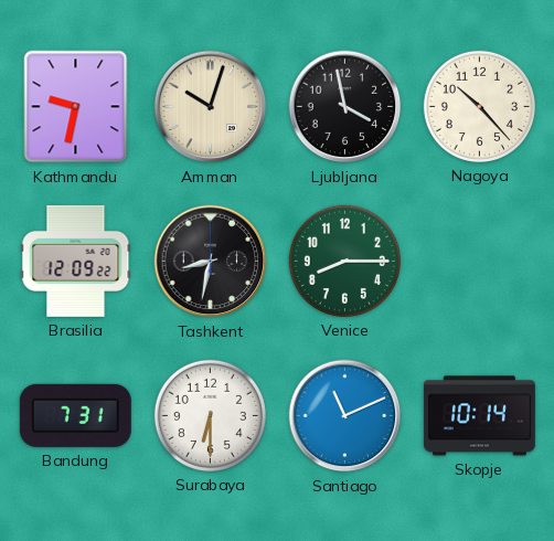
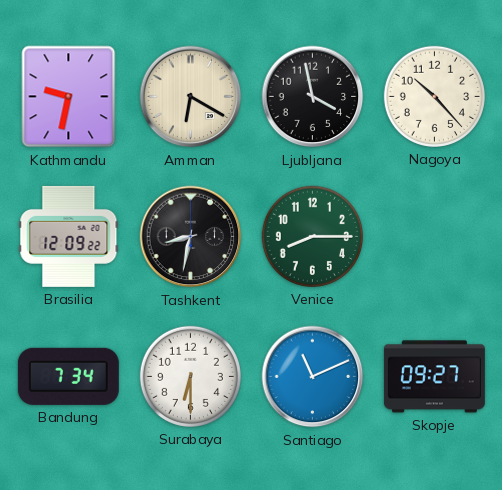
Amman: 10:03 -> 6:20 (191, 97)
Bandung: 7:31 -> 7:34 (68, 376)
Skopje: 10:14 -> 09:27 (434, 377)
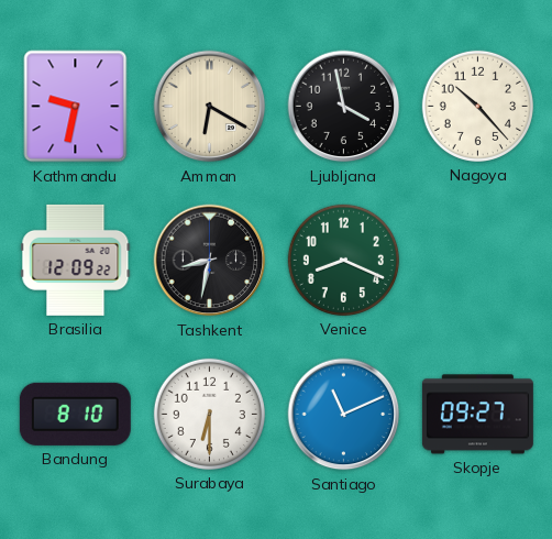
Venice: 8:15 -> 8:19 (343, 260)
Bandung: 7:34 -> 8:10 (75, 414)
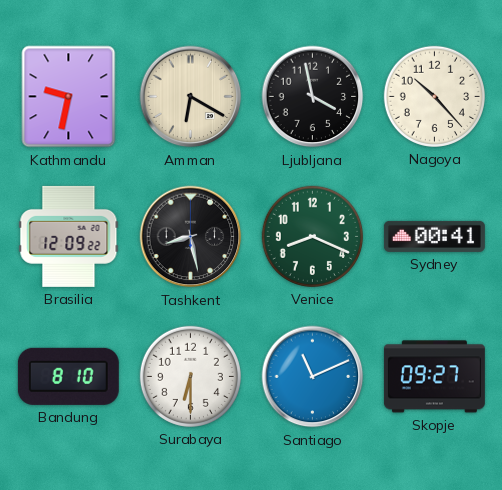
Tashkent: 8:32 -> 8:28 (191, 237)
Sydney: none -> 00:41 (434, 236)
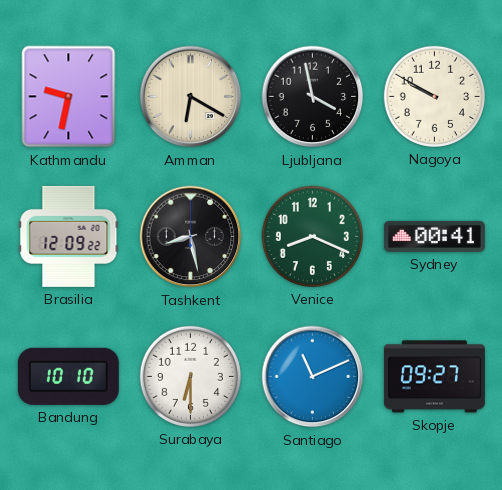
Nagoya: 10:23 -> 9:50 (434, 96)
Bandung: 8:10 -> 10:10 (68, 376)
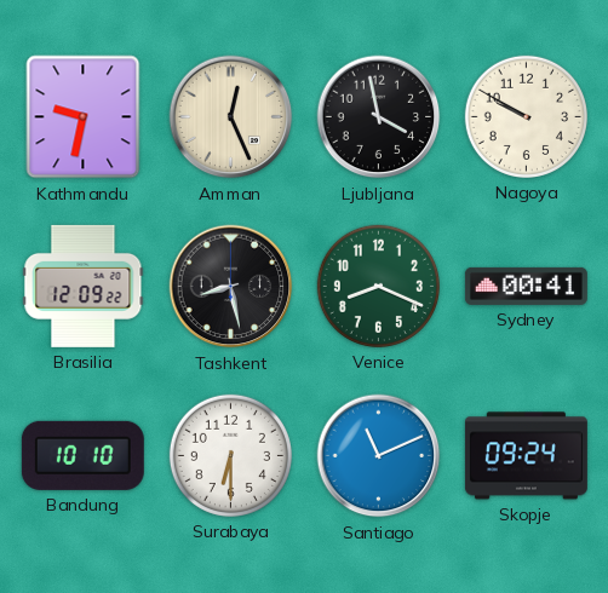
Amman: 6:20 -> 12:26 (231, 117)
Skopje: 09:27 -> 09:24 (526, 456)
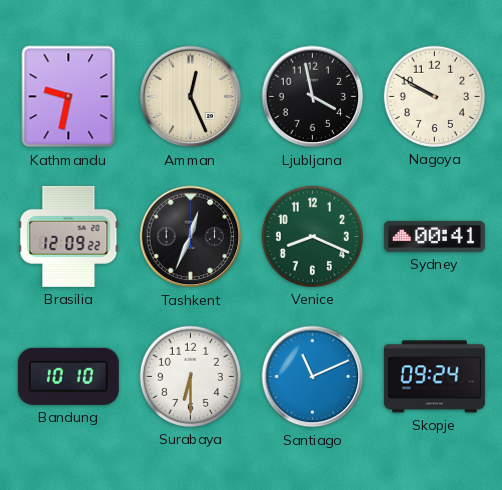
Tashkent: 8:28 -> 12:34 (191, 237)
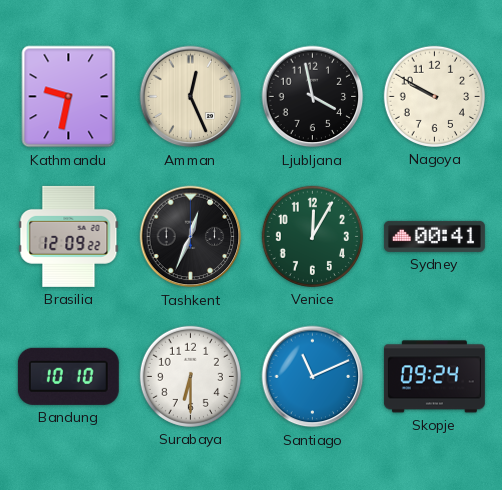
Venice: 8:19 -> 12:05 (312, 236)
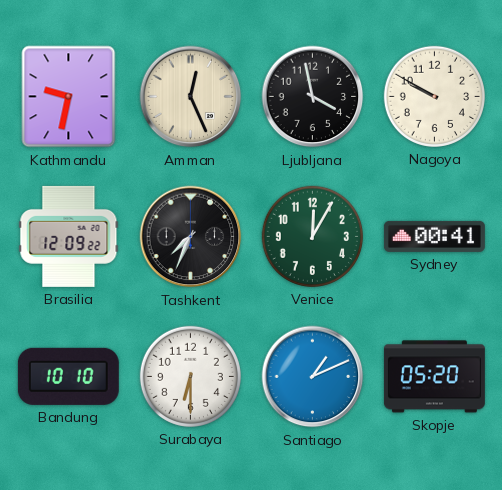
Tashkent: 12:34 -> 7:34 (191, 237)
Santiago: 11:11 -> 1:11 (313, 377)
Skopje: 09:24 -> 05:20 (434, 377)
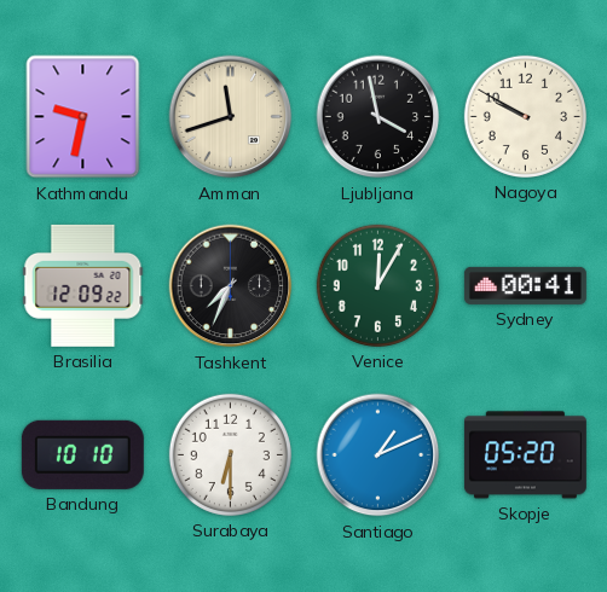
Amman: 12:26 -> 11:42 (231, 117)
